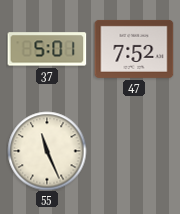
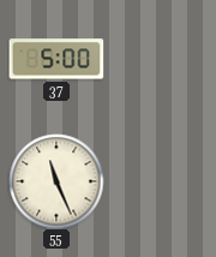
37: 5:01 -> 5:00 (56, 59)
47: 7:52 -> none (134, 49)
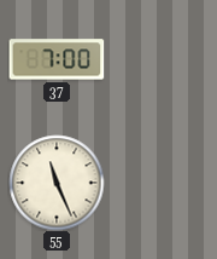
37: 5:00 -> 7:00 (57, 59)
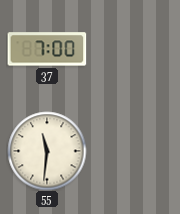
55: 11:26 -> 11:31 (47, 151)
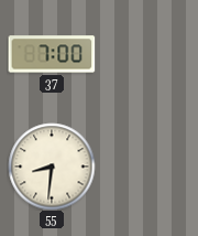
55: 11:31 -> 8:31 (52, 167)
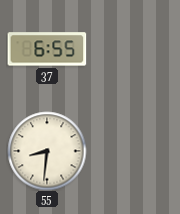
37: 7:00 -> 6:55 (47, 49)
